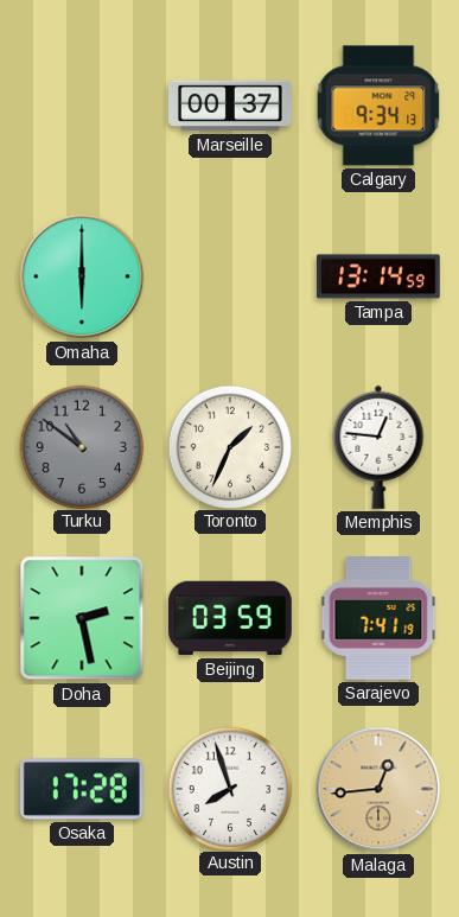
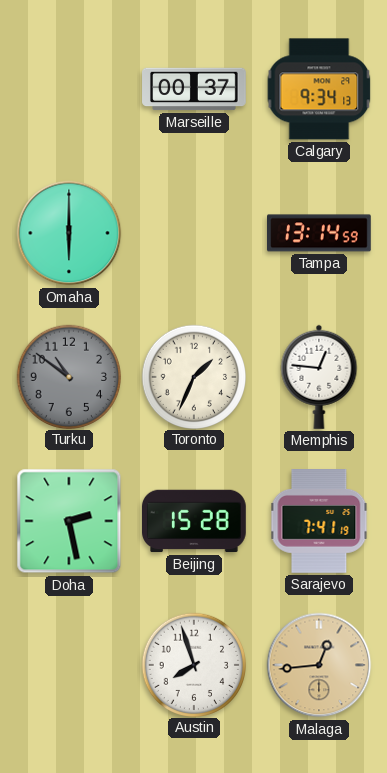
Beijing: 03:59 -> 15:28 (195, 521)
Osaka: 17:28 -> none (82, 789)
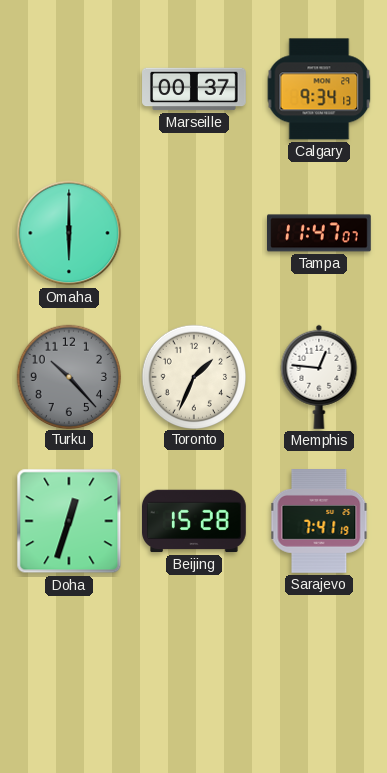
Tampa: 13:14 -> 11:47 (320, 233)
Turku: 10:51 -> 10:23 (68, 376)
Doha: 2:28 -> 12:33 (69, 521)
Austin: 7:57 -> none (193, 664)
Malaga: 12:44 -> none (319, 665)
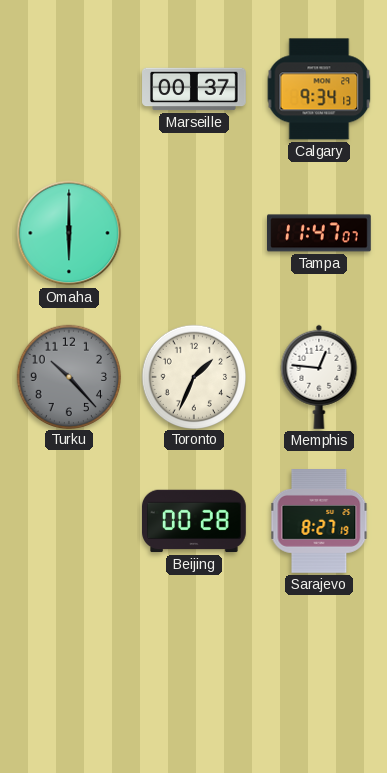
Doha: 12:33 -> none (69, 521)
Beijing: 15:28 -> 00:28 (195, 521)
Sarajevo: 7:41 -> 8:27 (319, 522)
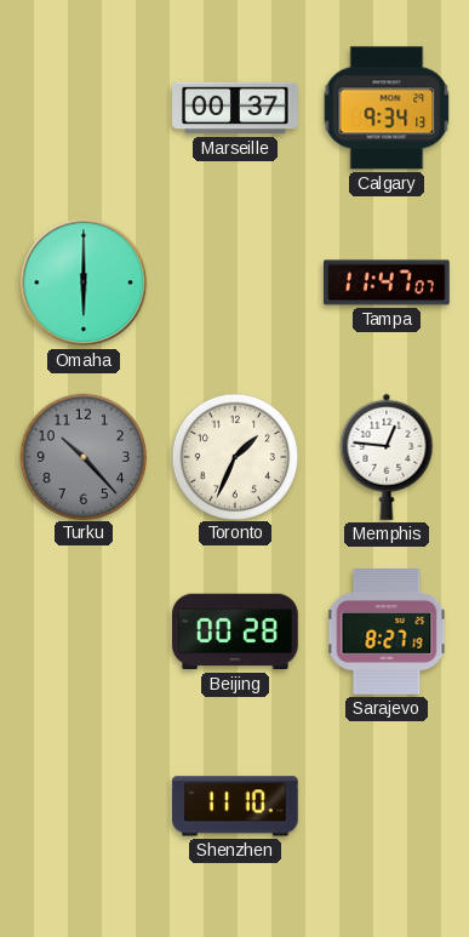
Shenzhen: none -> 11:10 (235, 806)
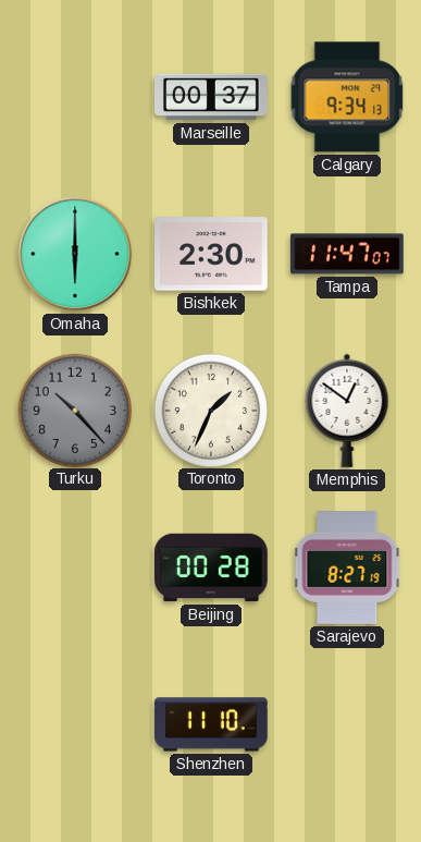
Bishkek: none -> 2:30 (212, 254)
Memphis: 12:46 -> 12:51 (347, 411)
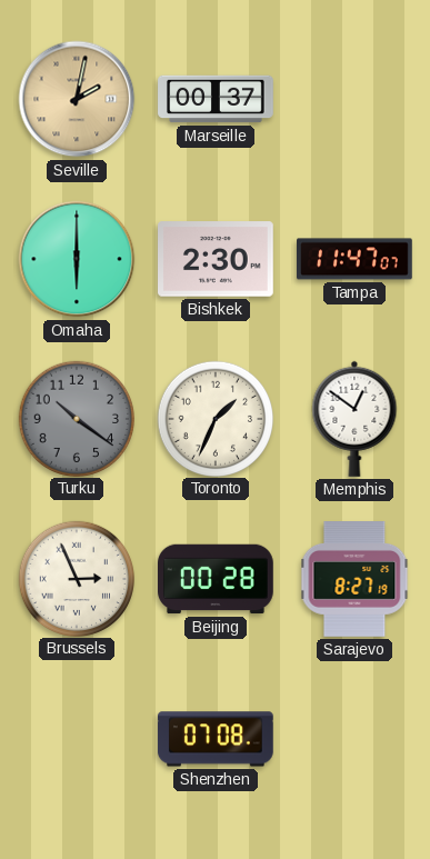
Seville: none -> 2:02 (77, 99)
Calgary: 9:34 -> none (347, 97)
Turku: 10:23 -> 10:21 (76, 418)
Brussels: none -> 2:56 (76, 578)
Shenzhen: 11:10 -> 07:08 (216, 739)
